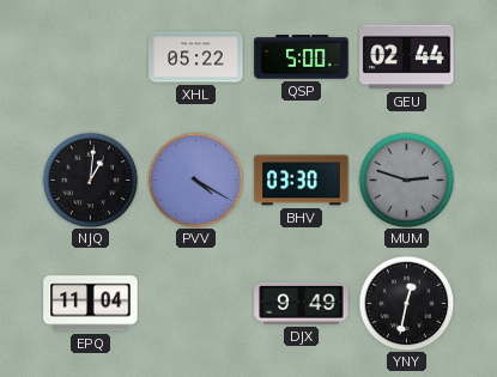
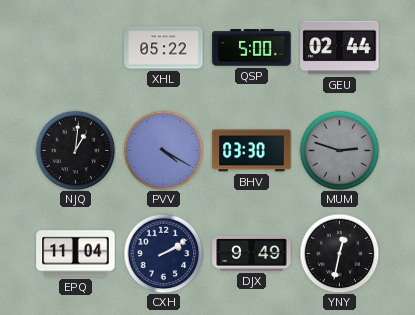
CXH: none -> 2:10 (163, 253)
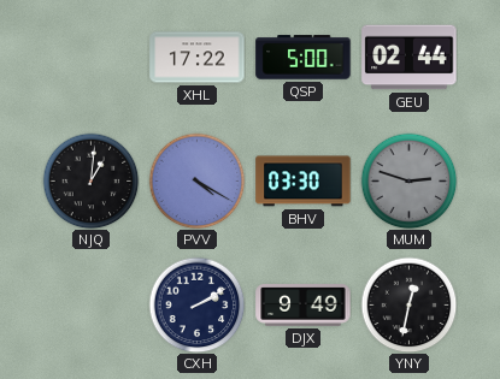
XHL: 05:22 -> 17:22 (198, 58)
EPQ: 11:04 -> none (76, 254)
